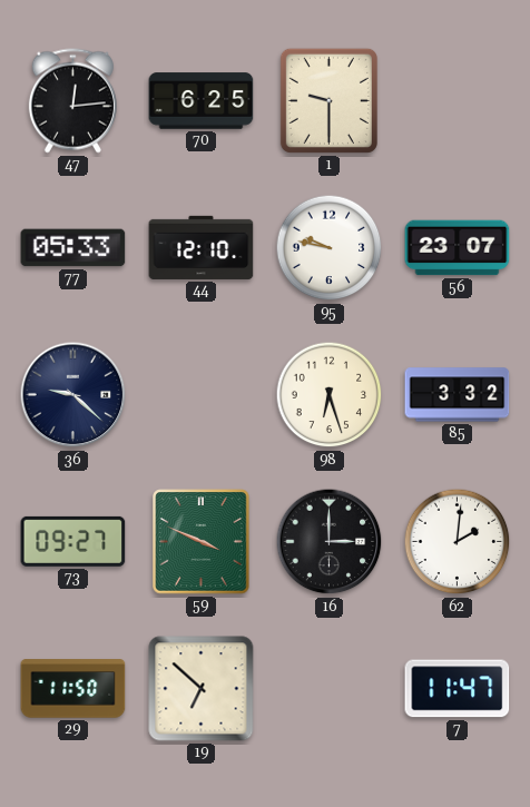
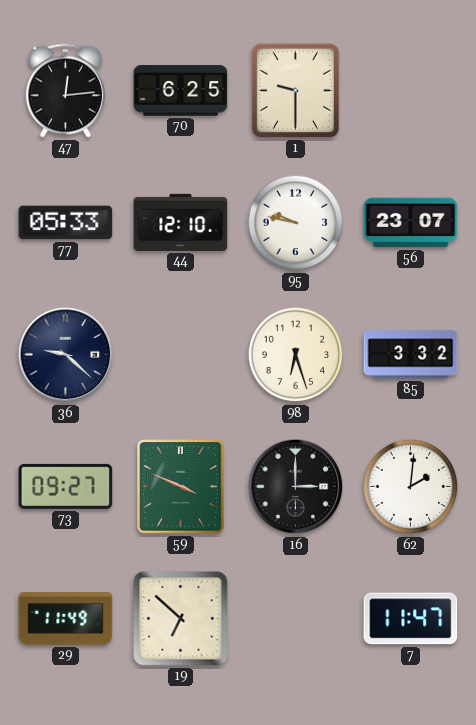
29: 11:50 -> 11:49 (66, 619)
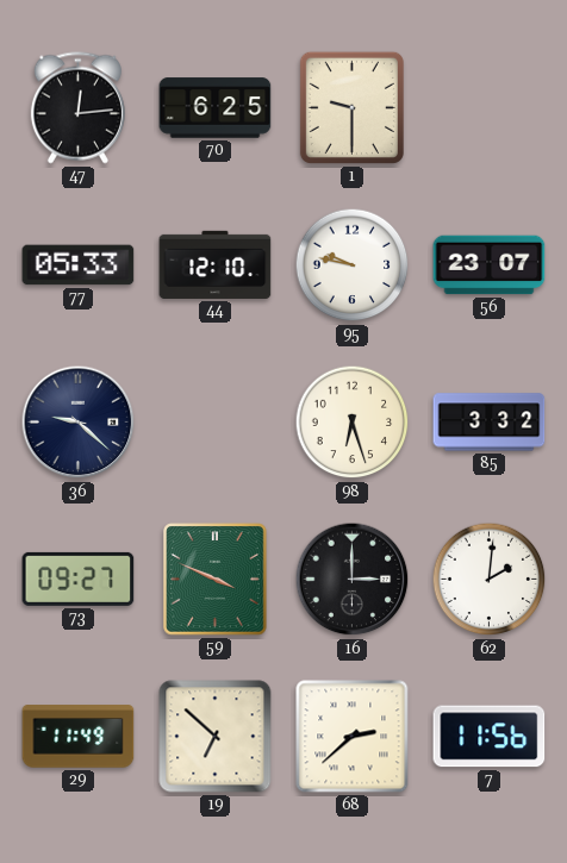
68: none -> 2:38 (353, 737)
7: 11:47 -> 11:56 (490, 737)
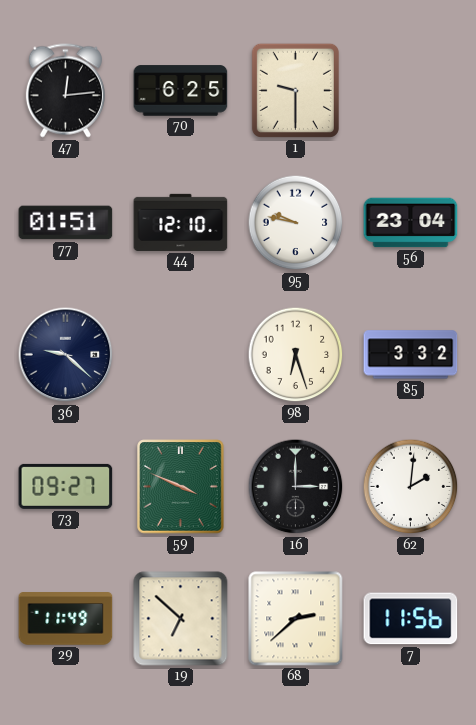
77: 05:33 -> 01:51 (66, 223)
56: 23:07 -> 23:04 (411, 223)
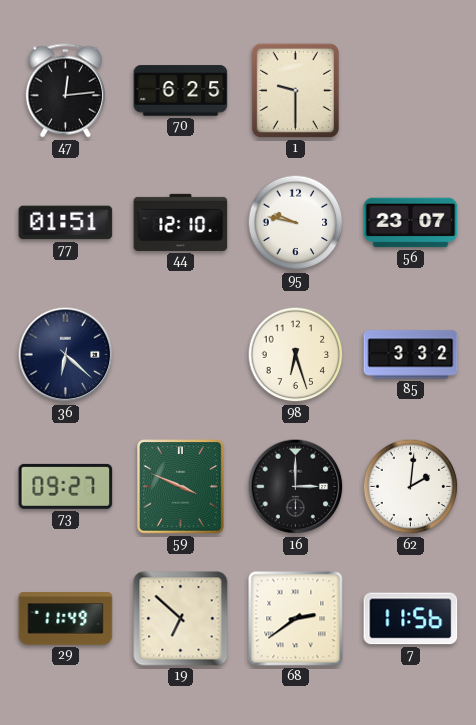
56: 23:04 -> 23:07 (411, 223)
36: 9:22 -> 6:22 (66, 355)
68: 2:38 -> 2:39 (296, 619)
